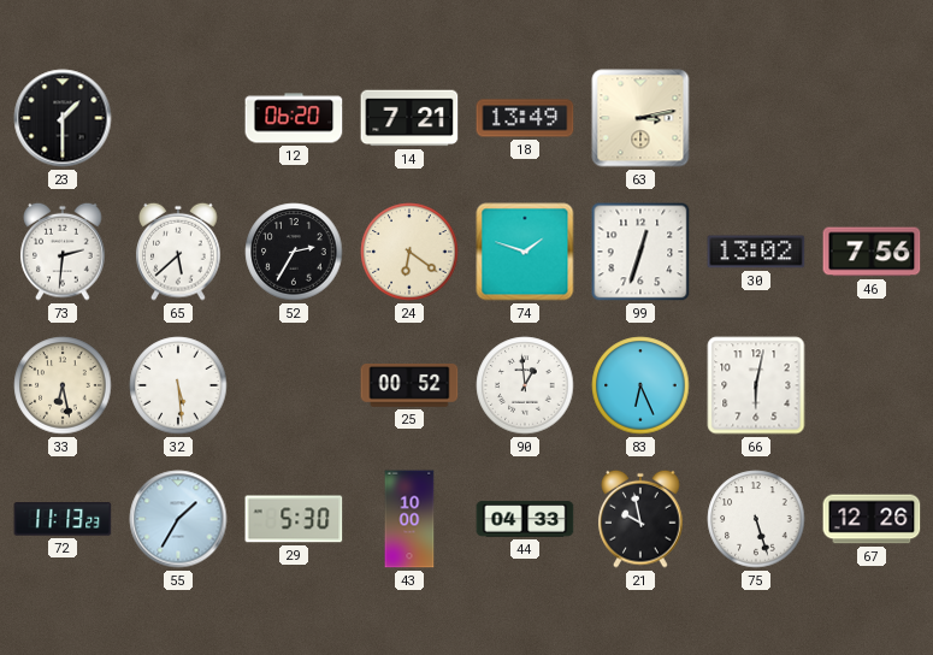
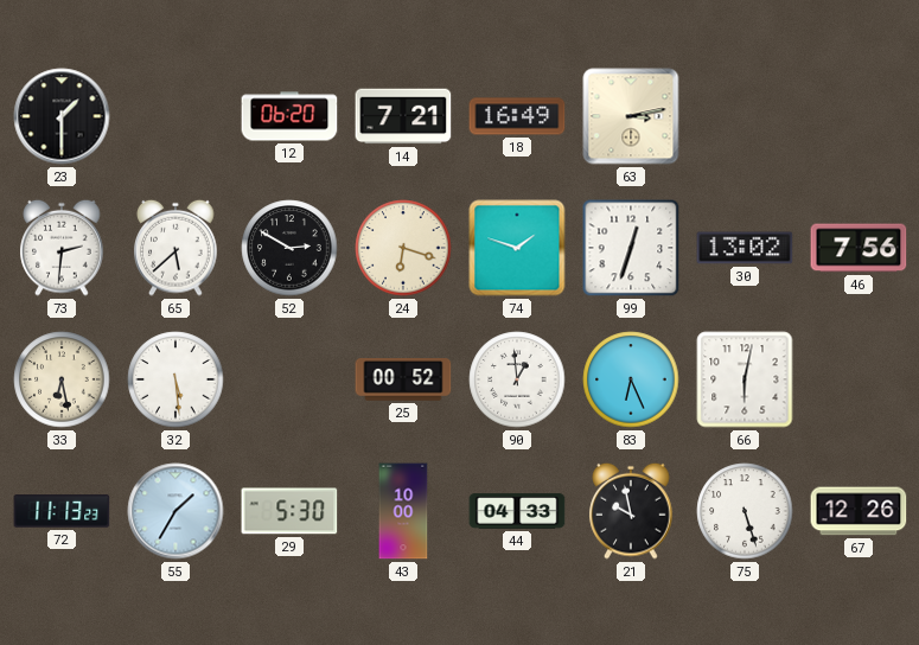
18: 13:49 -> 16:49 (517, 116)
52: 2:35 -> 2:50 (289, 248)
24: 6:21 -> 6:18 (403, 248)
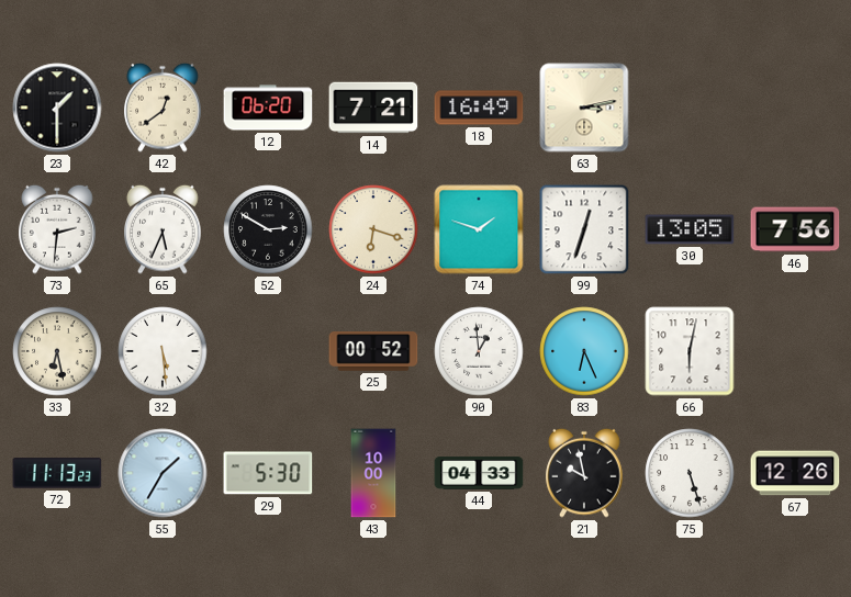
42: none -> 12:39 (163, 108)
65: 5:38 -> 5:34 (163, 229)
30: 13:02 -> 13:05 (690, 229)
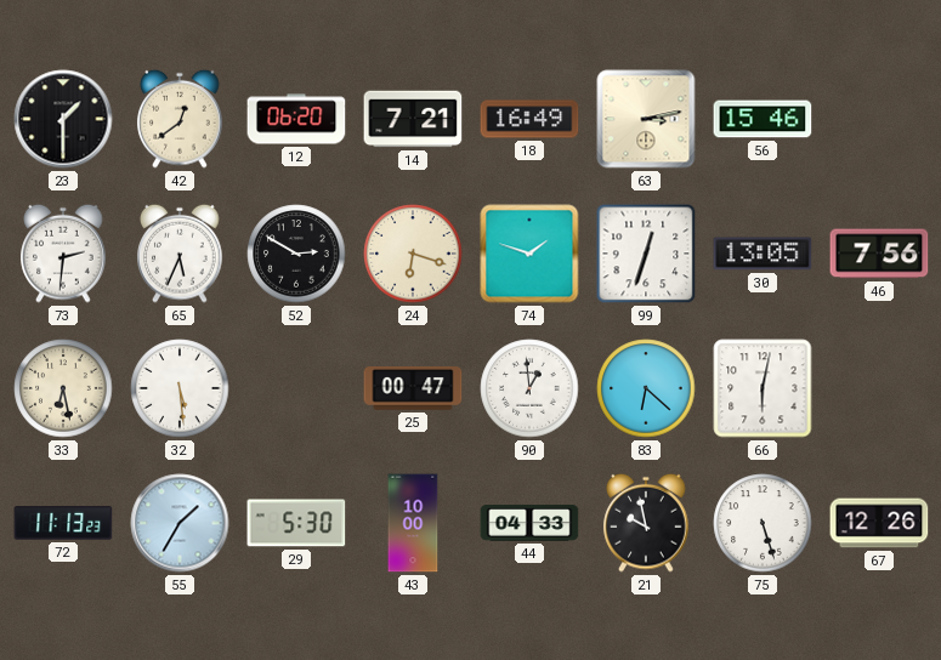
56: none -> 15:46 (763, 119)
25: 00:52 -> 00:47 (413, 389)
83: 6:26 -> 6:22 (646, 388)
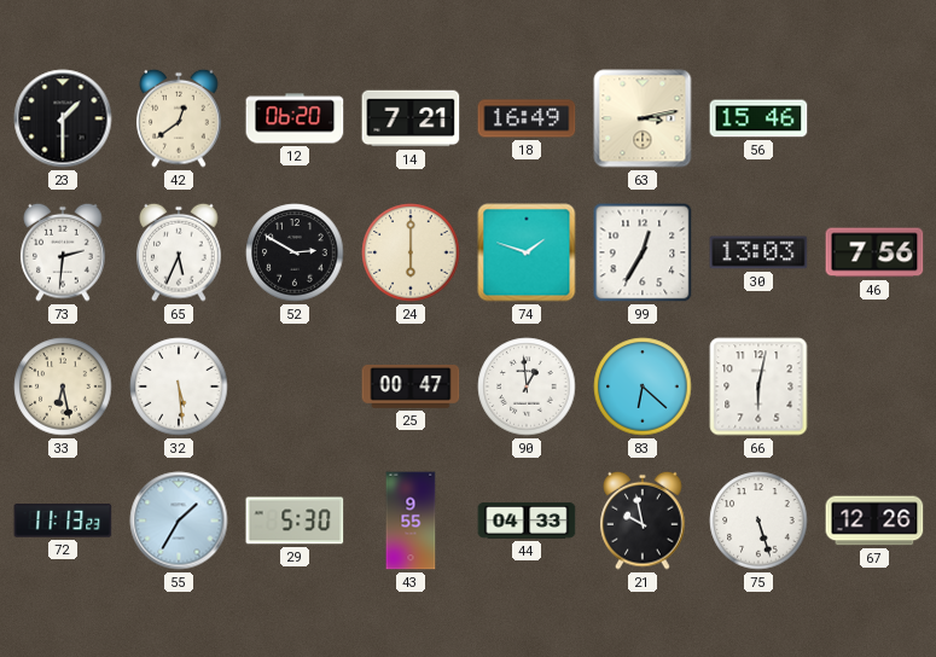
24: 6:18 -> 6:00 (411, 252)
99: 12:33 -> 12:35 (643, 252)
30: 13:05 -> 13:03 (758, 252)
43: 10:00 -> 9:55 (411, 521)
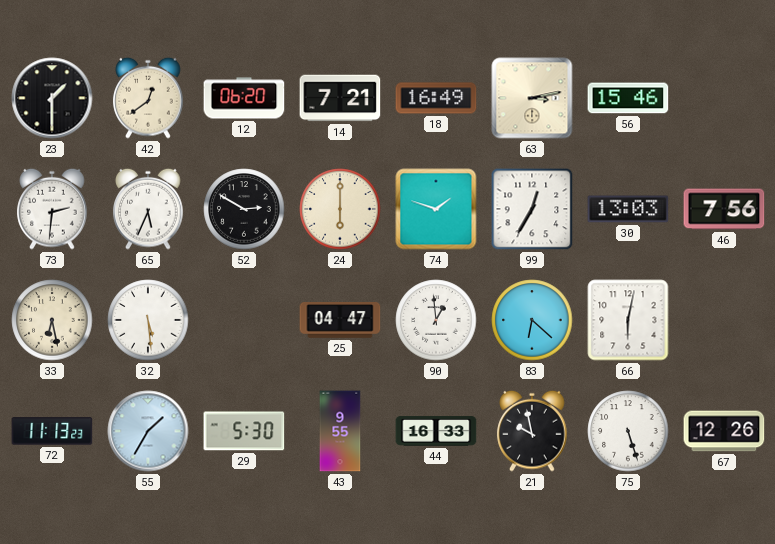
25: 00:47 -> 04:47 (340, 321)
44: 04:33 -> 16:33 (436, 431)
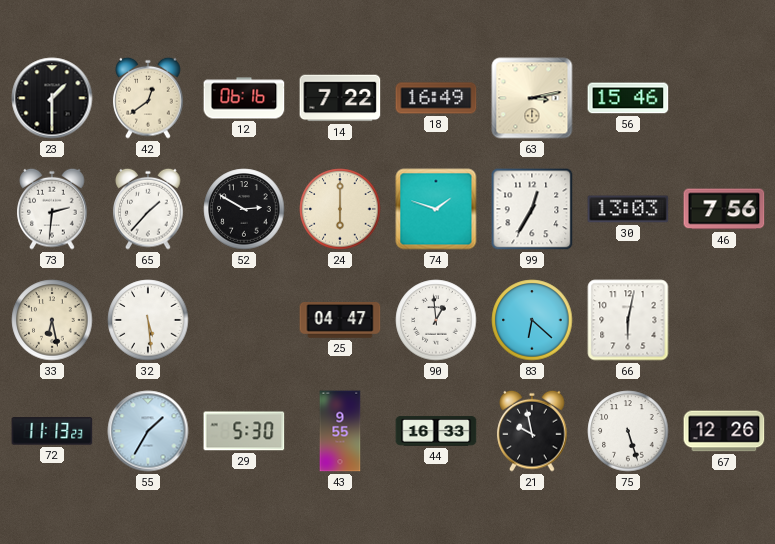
12: 06:20 -> 06:16 (244, 98)
14: 7:21 -> 7:22 (340, 98)
65: 5:34 -> 1:37 (148, 209)
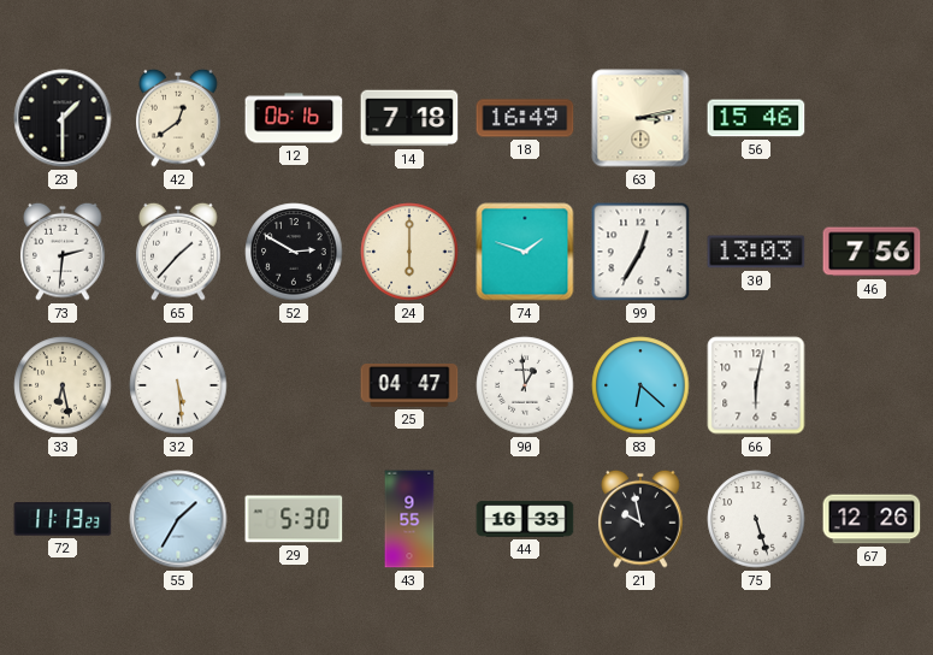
14: 7:22 -> 7:18 (409, 118)
